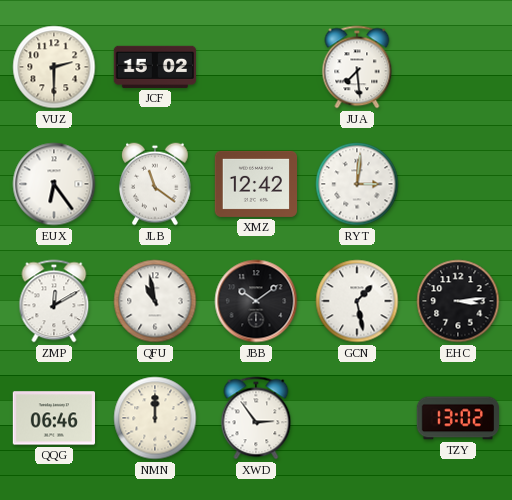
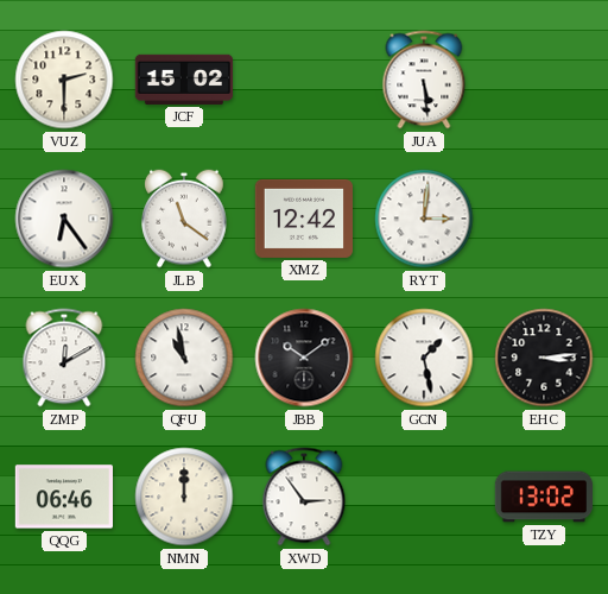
JUA: 7:29 -> 5:29 (424, 80)
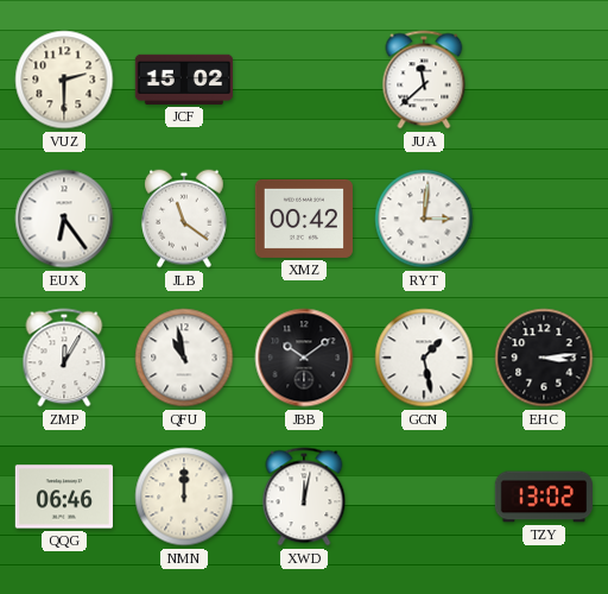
JUA: 5:29 -> 11:38 (424, 80)
XMZ: 12:42 -> 00:42 (303, 219)
ZMP: 12:10 -> 12:05 (64, 358)
XWD: 2:54 -> 12:02 (304, 497)
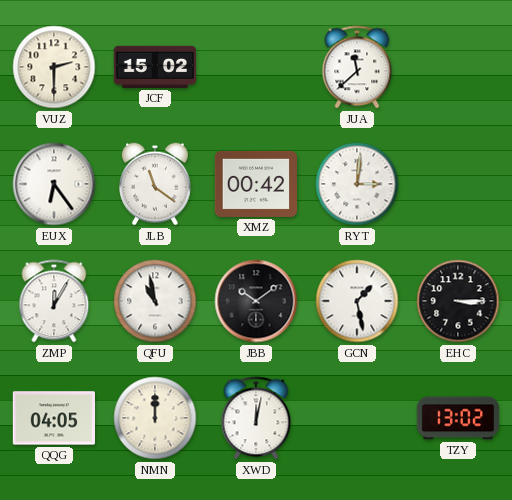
EHC: 3:14 -> 3:15 (458, 301)
QQG: 06:46 -> 04:05 (53, 418)
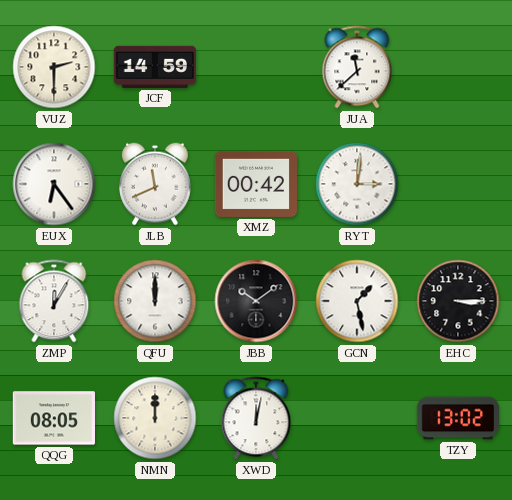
JCF: 15:02 -> 14:59 (154, 67)
JLB: 11:21 -> 11:41 (155, 184)
QFU: 10:58 -> 12:00 (155, 301)
QQG: 04:05 -> 08:05 (53, 418)
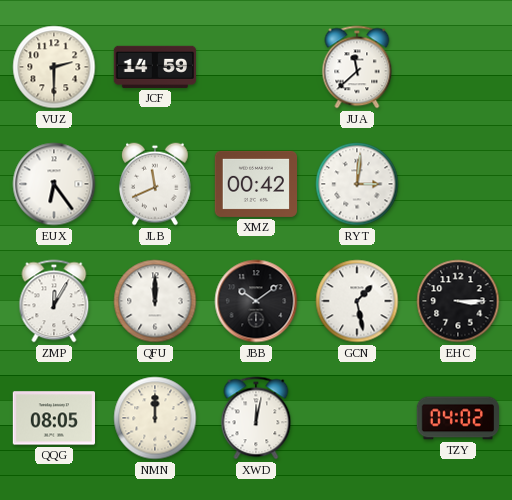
TZY: 13:02 -> 04:02 (458, 418)
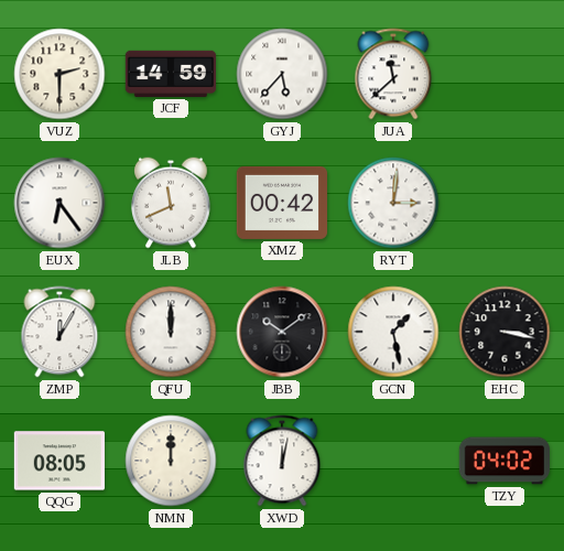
GYJ: none -> 5:37 (282, 74)
EHC: 3:15 -> 3:17 (505, 332)
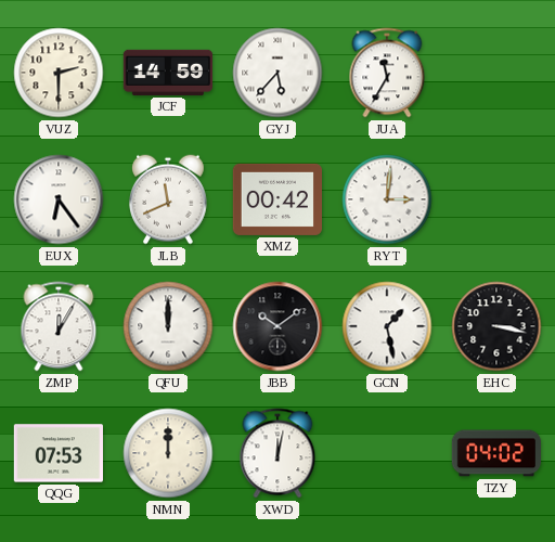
JUA: 11:38 -> 11:35 (387, 73)
QQG: 08:05 -> 07:53 (57, 453)
